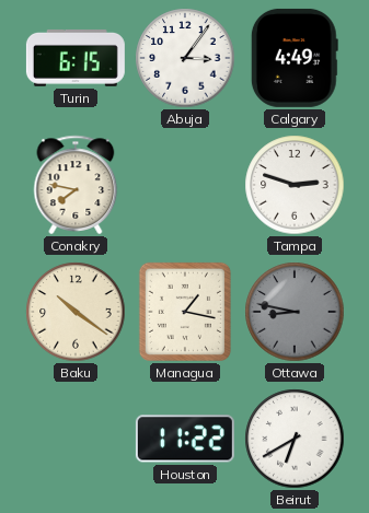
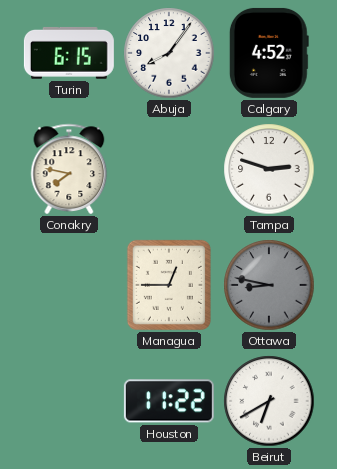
Abuja: 3:06 -> 8:06 (169, 53)
Calgary: 4:49 -> 4:52 (269, 53)
Baku: 10:21 -> none (76, 312)
Managua: 1:17 -> 12:45 (169, 285)
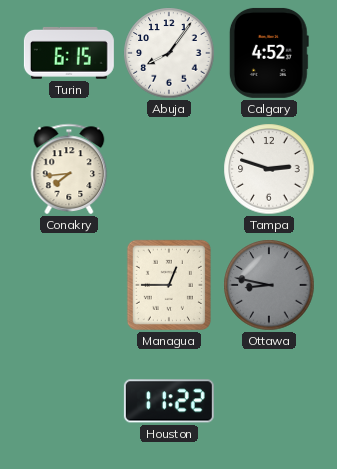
Conakry: 7:47 -> 7:44 (69, 169)
Beirut: 6:40 -> none (269, 401)
